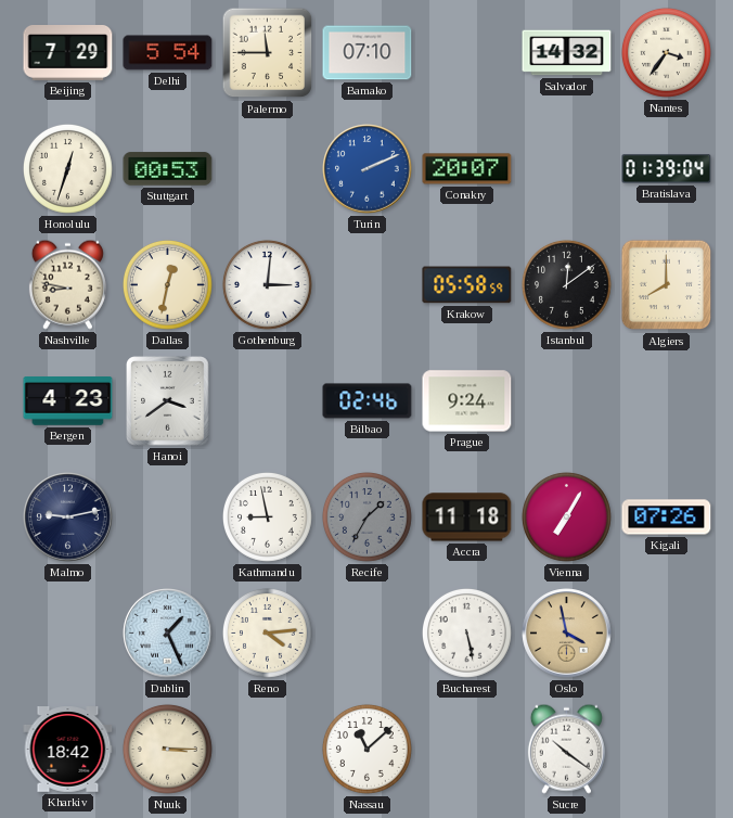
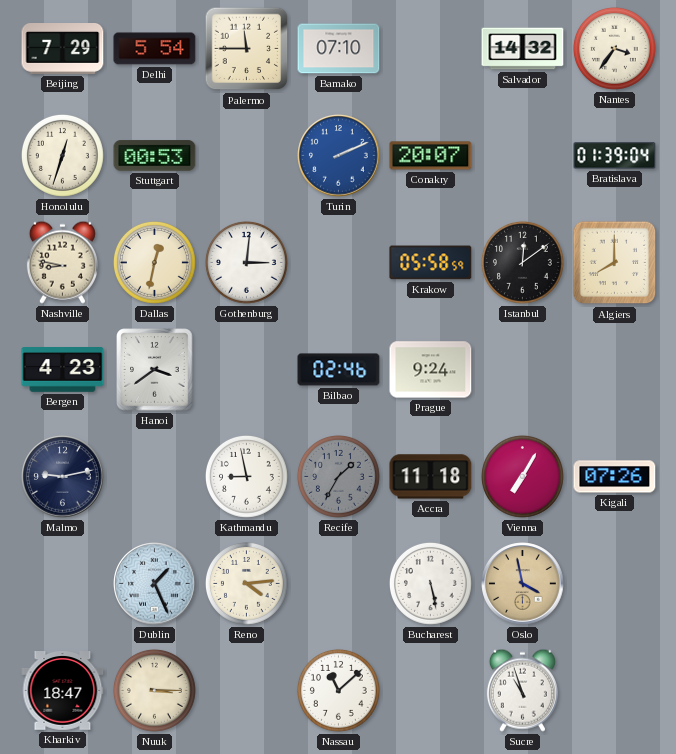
Kharkiv: 18:42 -> 18:47 (63, 691)
Sucre: 10:21 -> 10:57 (522, 690)
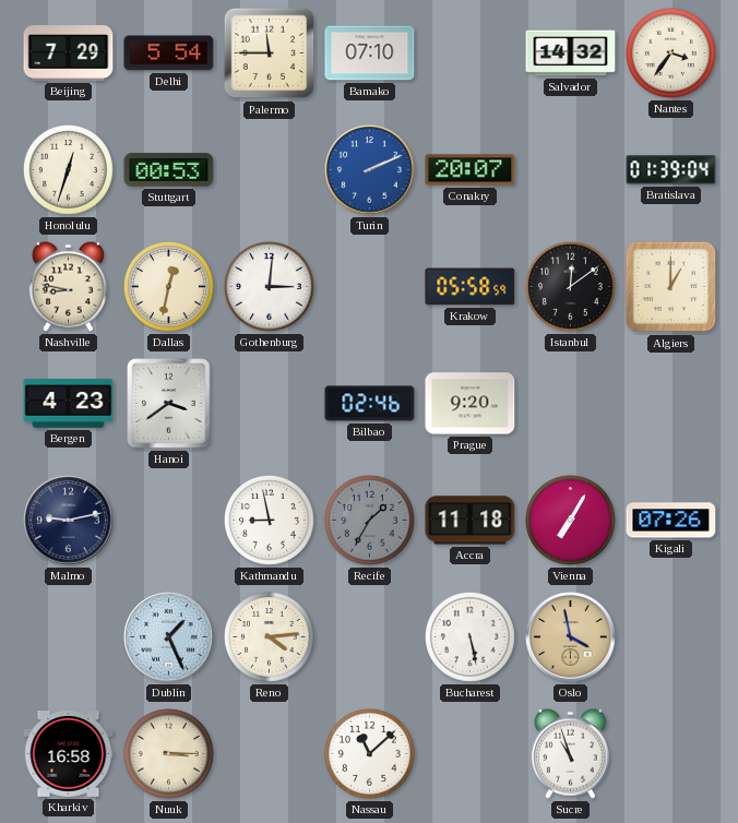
Algiers: 8:00 -> 1:00 (671, 287)
Prague: 9:24 -> 9:20 (471, 404)
Kharkiv: 18:47 -> 16:58 (69, 754)
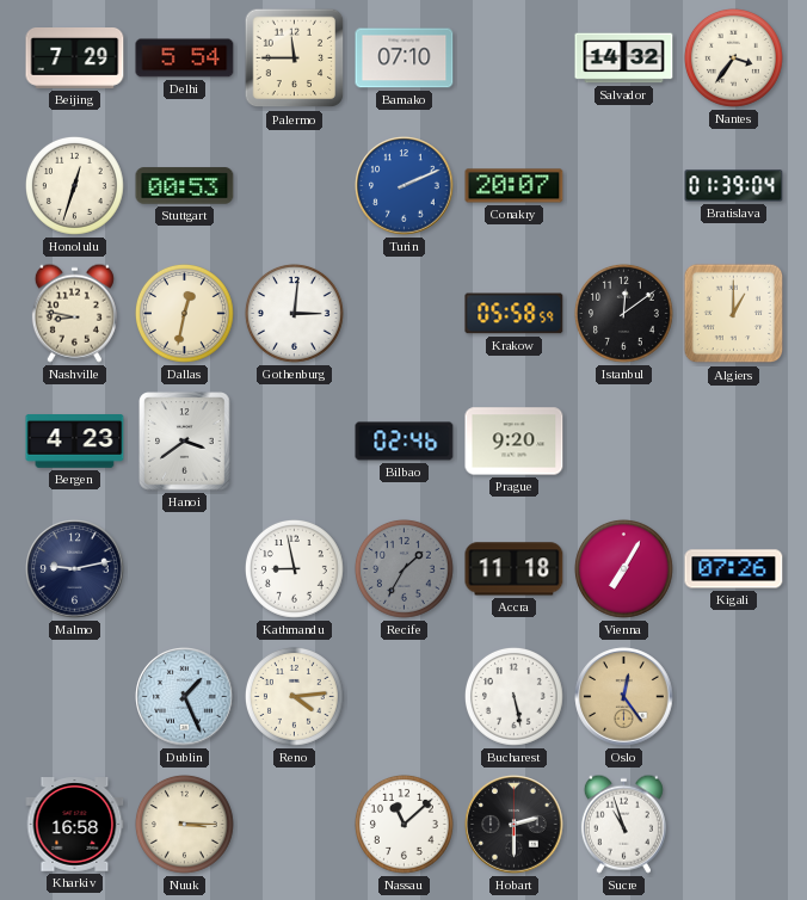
Oslo: 3:58 -> 12:24 (624, 697)
Hobart: none -> 2:30 (515, 825)
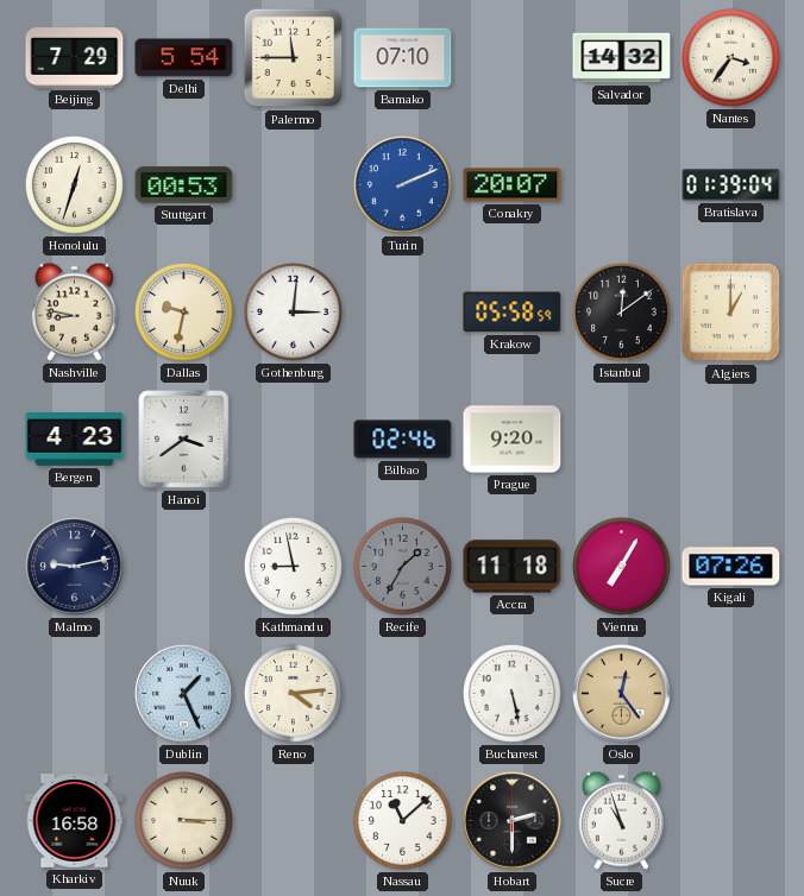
Dallas: 12:32 -> 9:32 (183, 311)
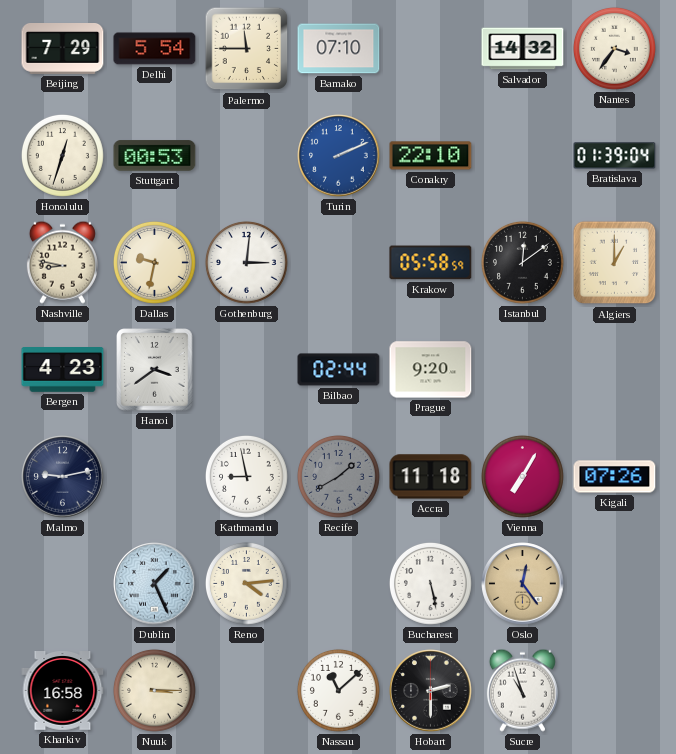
Conakry: 20:07 -> 22:10 (431, 156)
Bilbao: 02:46 -> 02:44 (339, 370)
Recife: 1:35 -> 1:40 (338, 476)
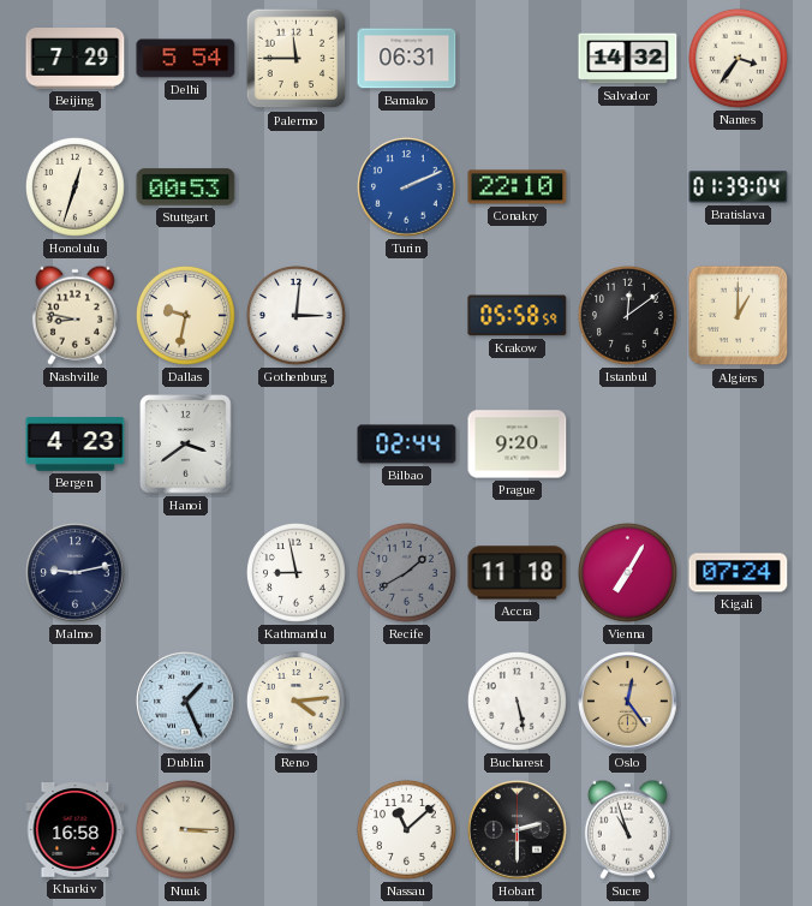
Bamako: 07:10 -> 06:31 (407, 59)
Kigali: 07:26 -> 07:24 (739, 573)
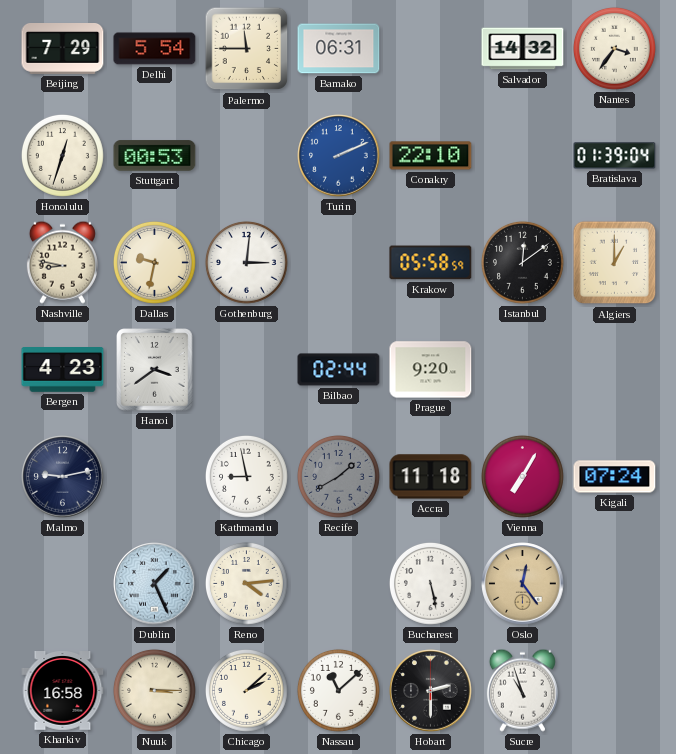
Chicago: none -> 2:08 (246, 690)
